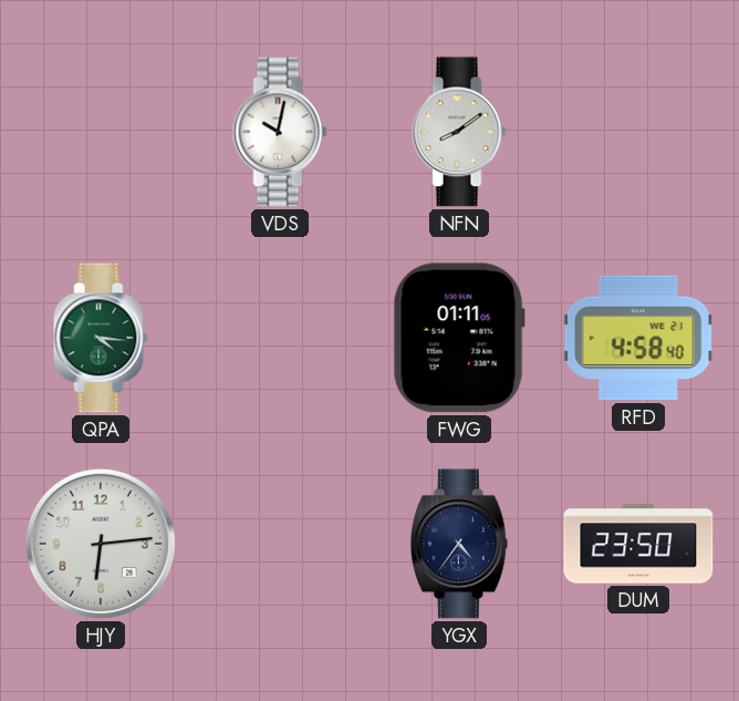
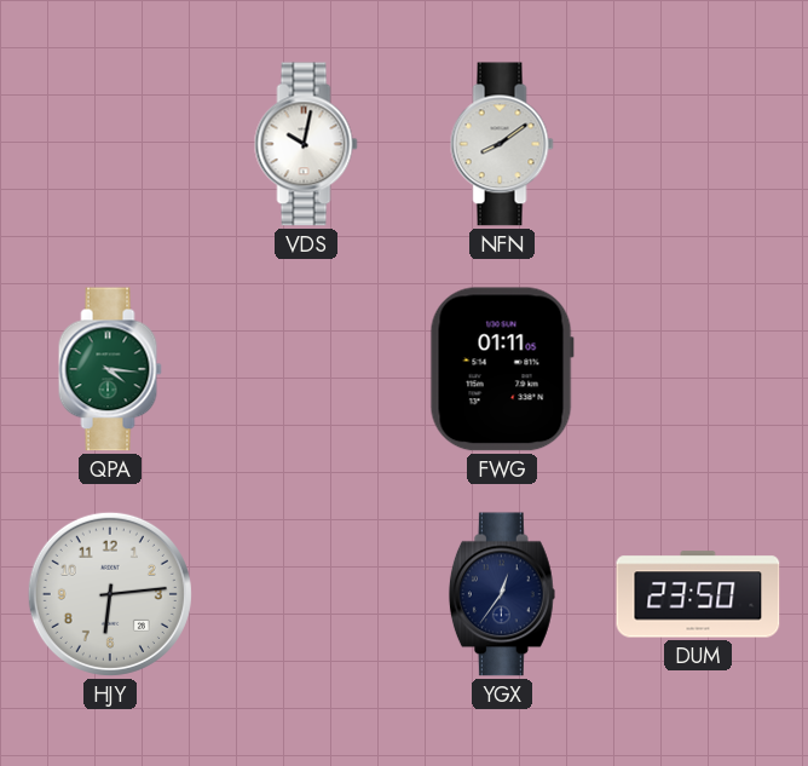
RFD: 4:58 -> none (638, 338)
YGX: 4:36 -> 12:36 (502, 594)
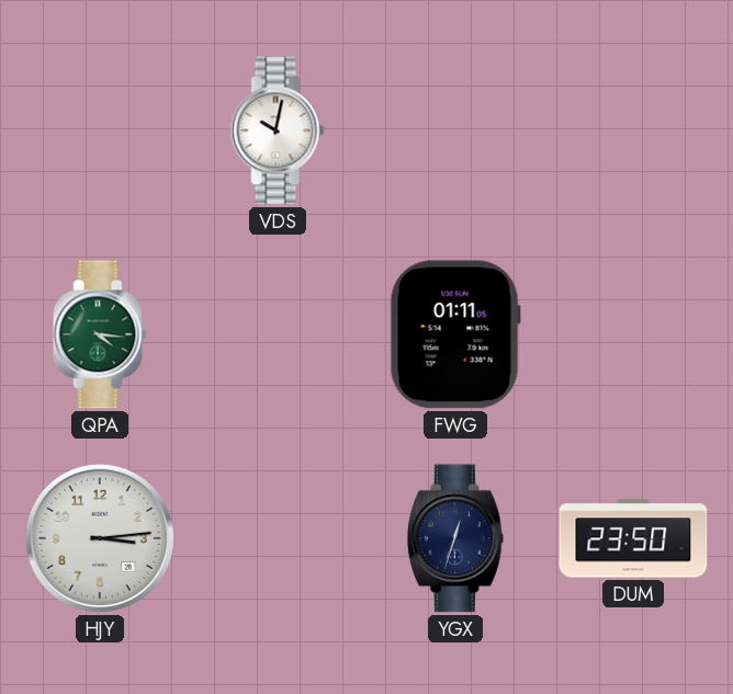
NFN: 8:09 -> none (502, 144)
HJY: 6:14 -> 3:14 (100, 538)
YGX: 12:36 -> 12:33 (455, 538)
